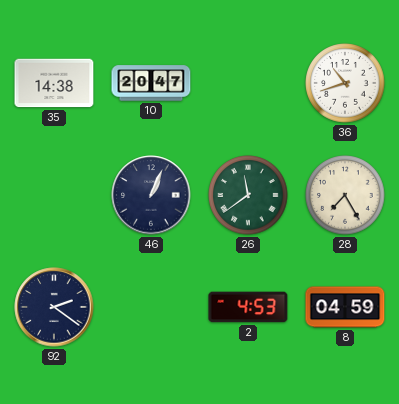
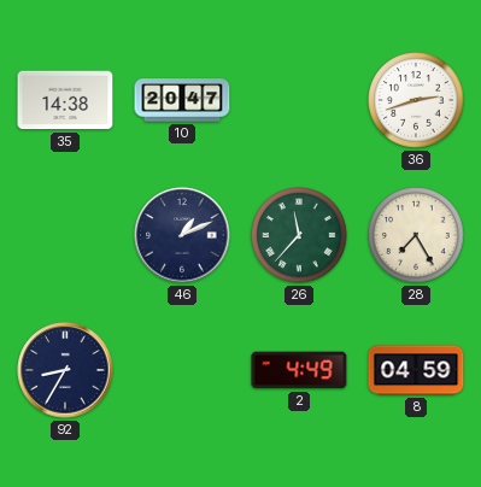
36: 10:42 -> 2:42 (416, 100)
46: 1:04 -> 1:11 (182, 235)
26: 11:39 -> 11:37 (299, 235)
92: 2:21 -> 8:35 (65, 370)
2: 4:53 -> 4:49 (299, 370)
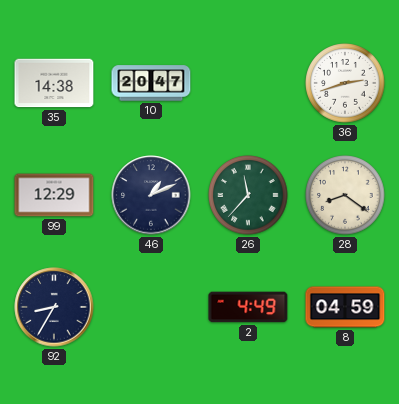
99: none -> 12:29 (54, 195)
28: 7:25 -> 8:21 (345, 195)
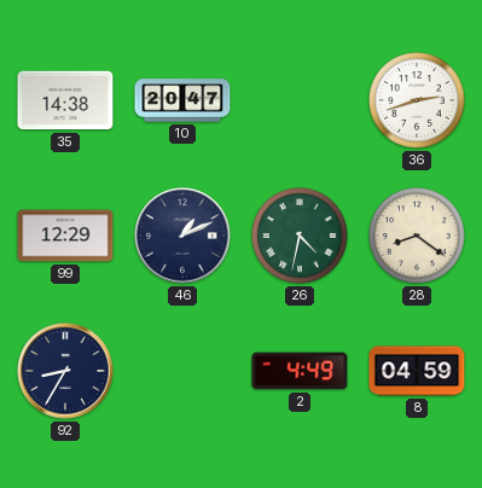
26: 11:37 -> 4:32 (300, 236)
